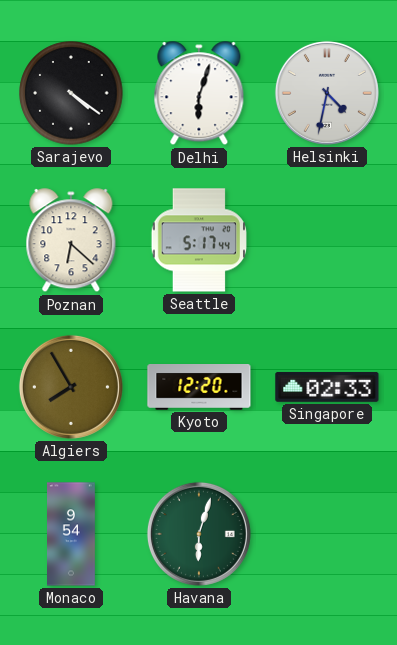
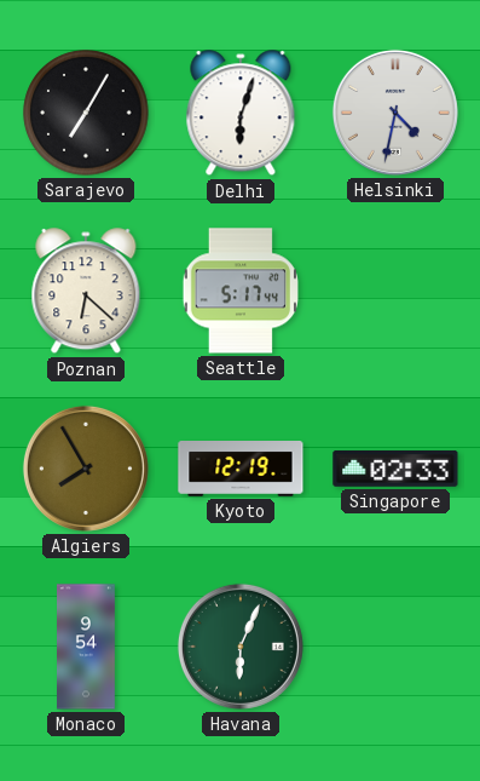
Sarajevo: 4:21 -> 7:05 (86, 113)
Kyoto: 12:20 -> 12:19 (241, 470)
Havana: 6:03 -> 6:04 (241, 647)
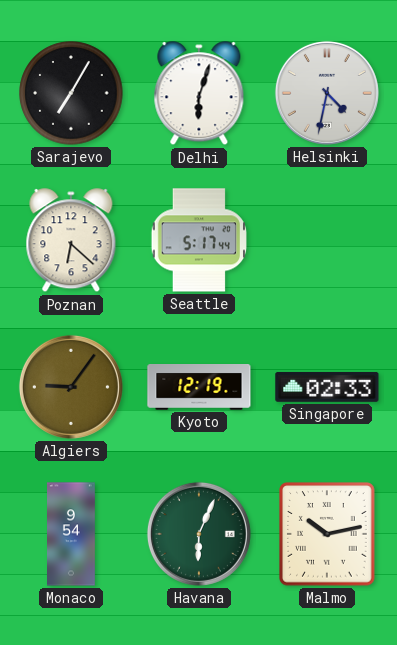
Algiers: 7:55 -> 9:06 (71, 387)
Malmo: none -> 10:13 (327, 534)
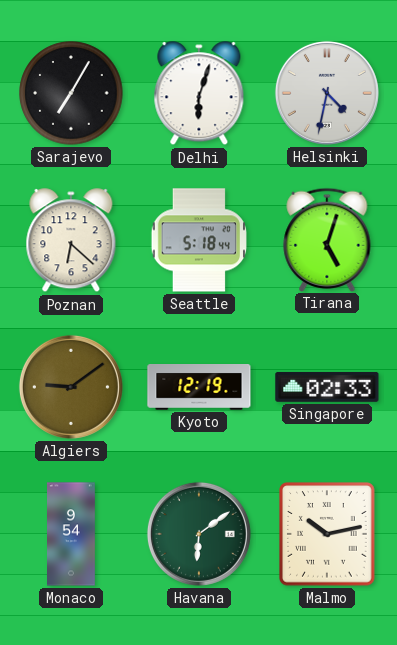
Seattle: 5:17 -> 5:18 (198, 240)
Tirana: none -> 5:03 (327, 239)
Algiers: 9:06 -> 9:09 (71, 387)
Havana: 6:04 -> 6:09 (199, 534)
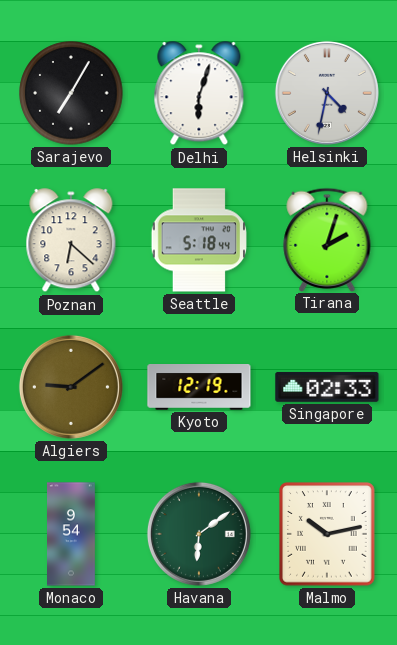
Tirana: 5:03 -> 2:03 (327, 239)
